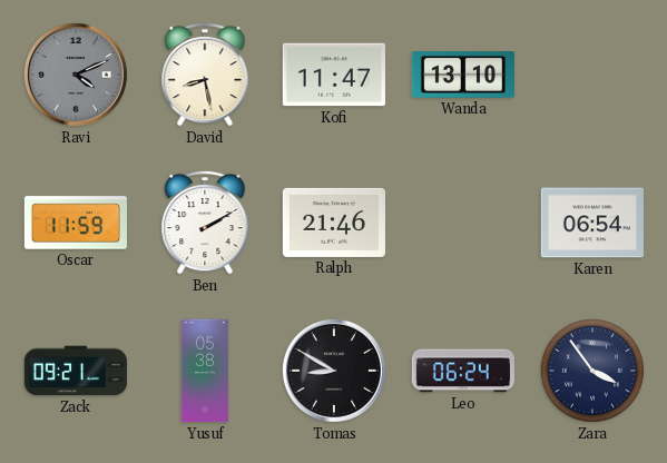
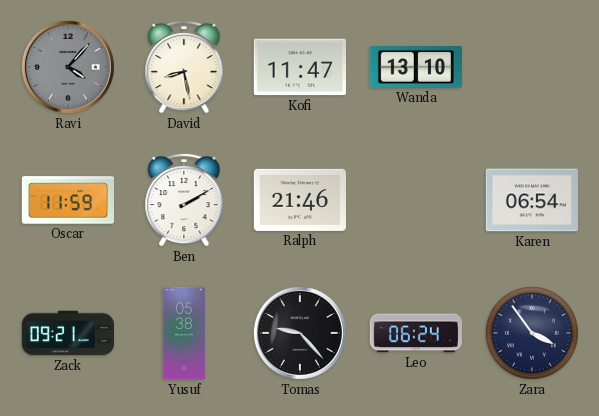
Ravi: 4:11 -> 4:07 (68, 67)
Tomas: 8:50 -> 9:23 (300, 333)
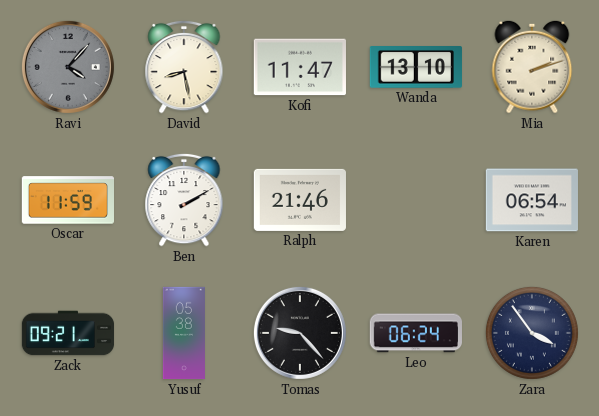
Mia: none -> 2:12 (532, 67)
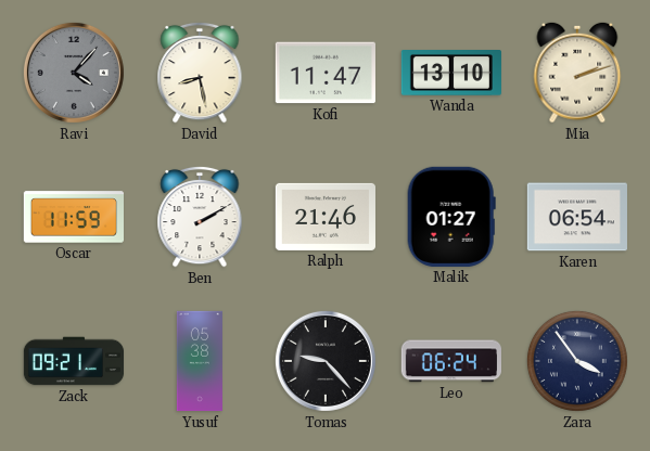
Malik: none -> 01:27 (451, 217)
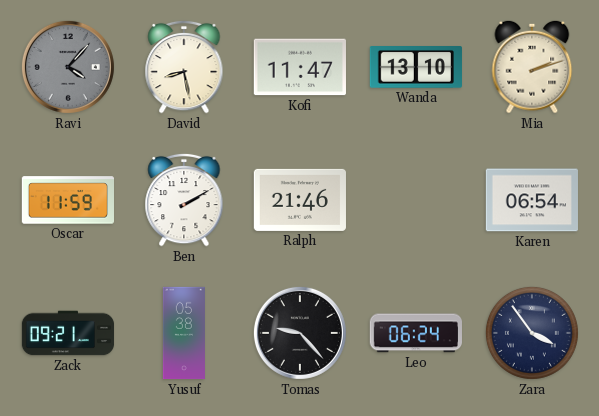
Malik: 01:27 -> none (451, 217)
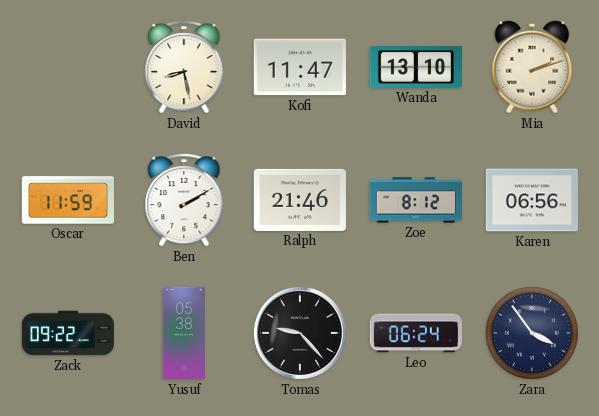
Ravi: 4:07 -> none (68, 67)
Zoe: none -> 8:12 (415, 200)
Karen: 06:54 -> 06:56 (532, 200)
Zack: 09:21 -> 09:22 (68, 333)
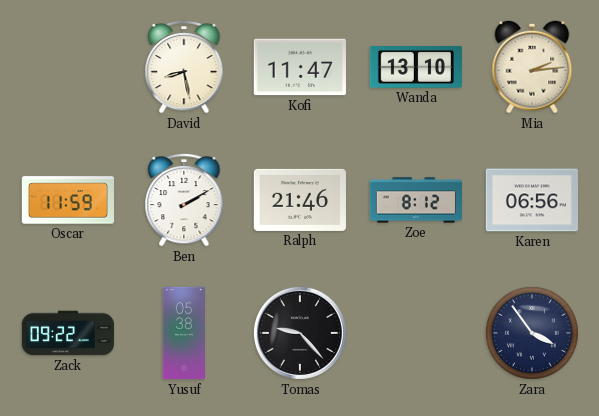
Mia: 2:12 -> 2:14 (532, 67)
Leo: 06:24 -> none (416, 333)
